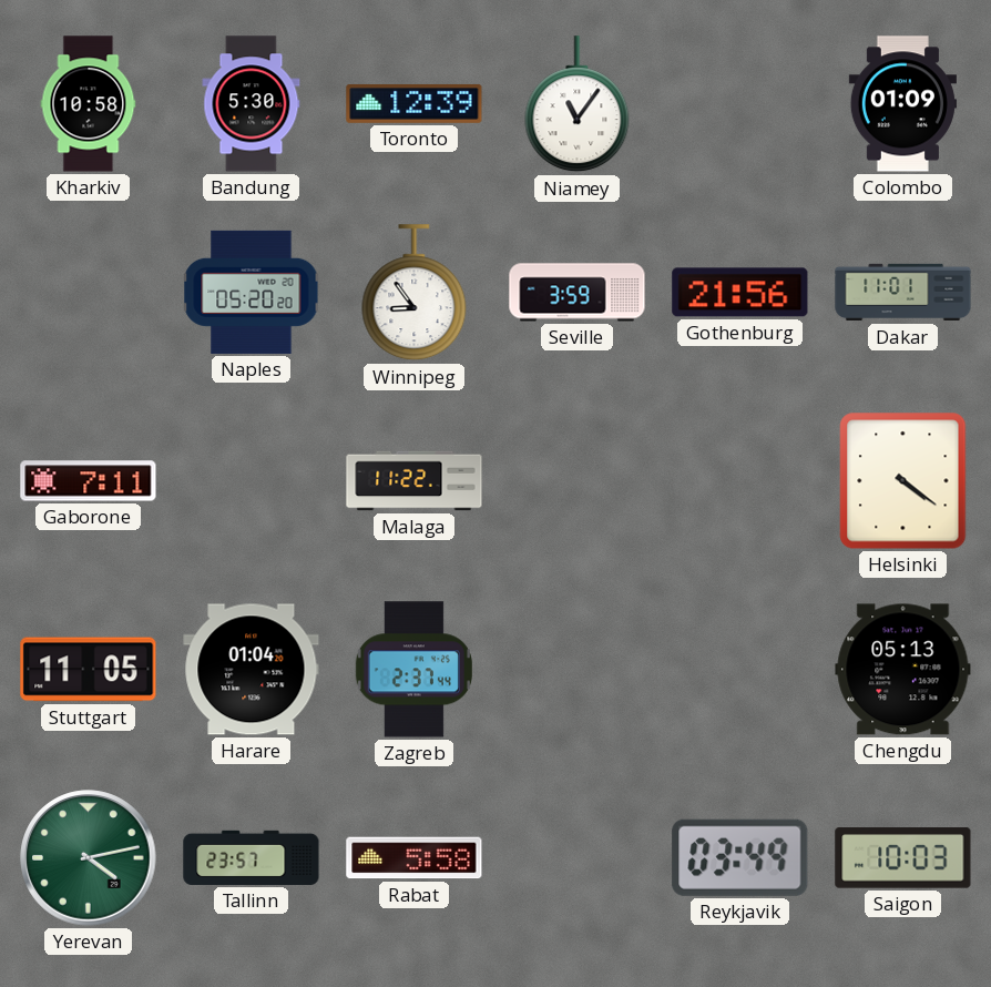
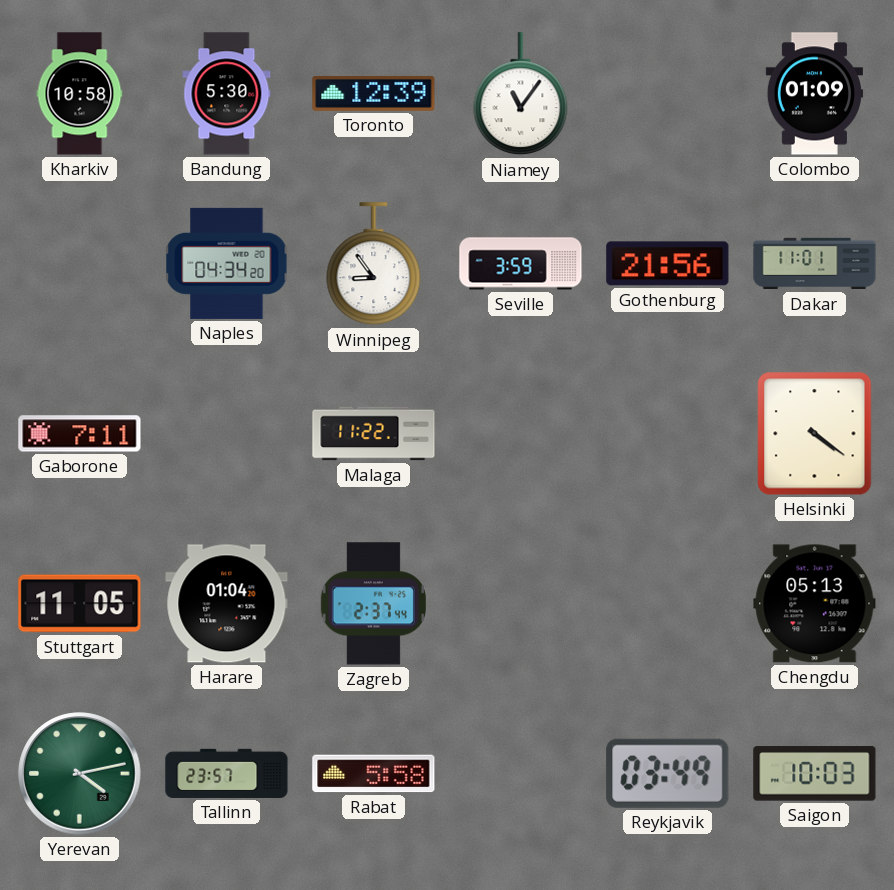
Naples: 05:20 -> 04:34 (227, 263)
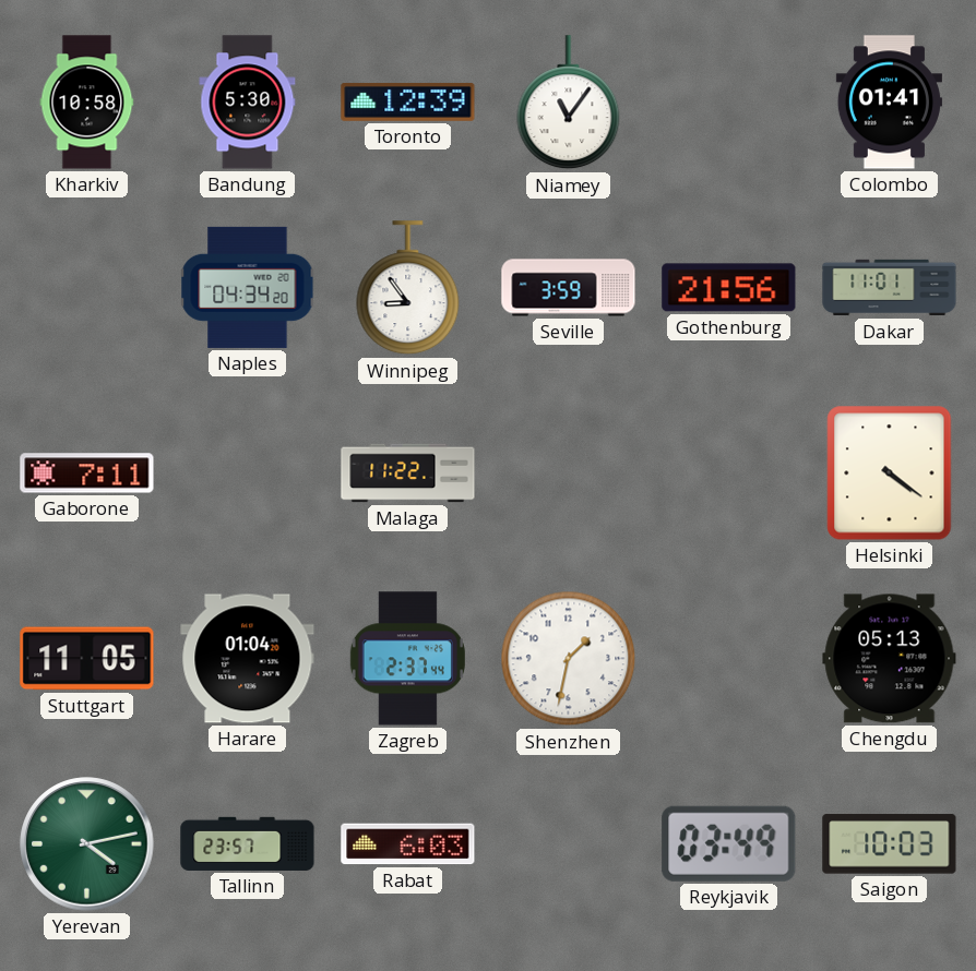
Colombo: 01:09 -> 01:41 (889, 103)
Shenzhen: none -> 1:32 (569, 659)
Rabat: 5:58 -> 6:03 (408, 844)
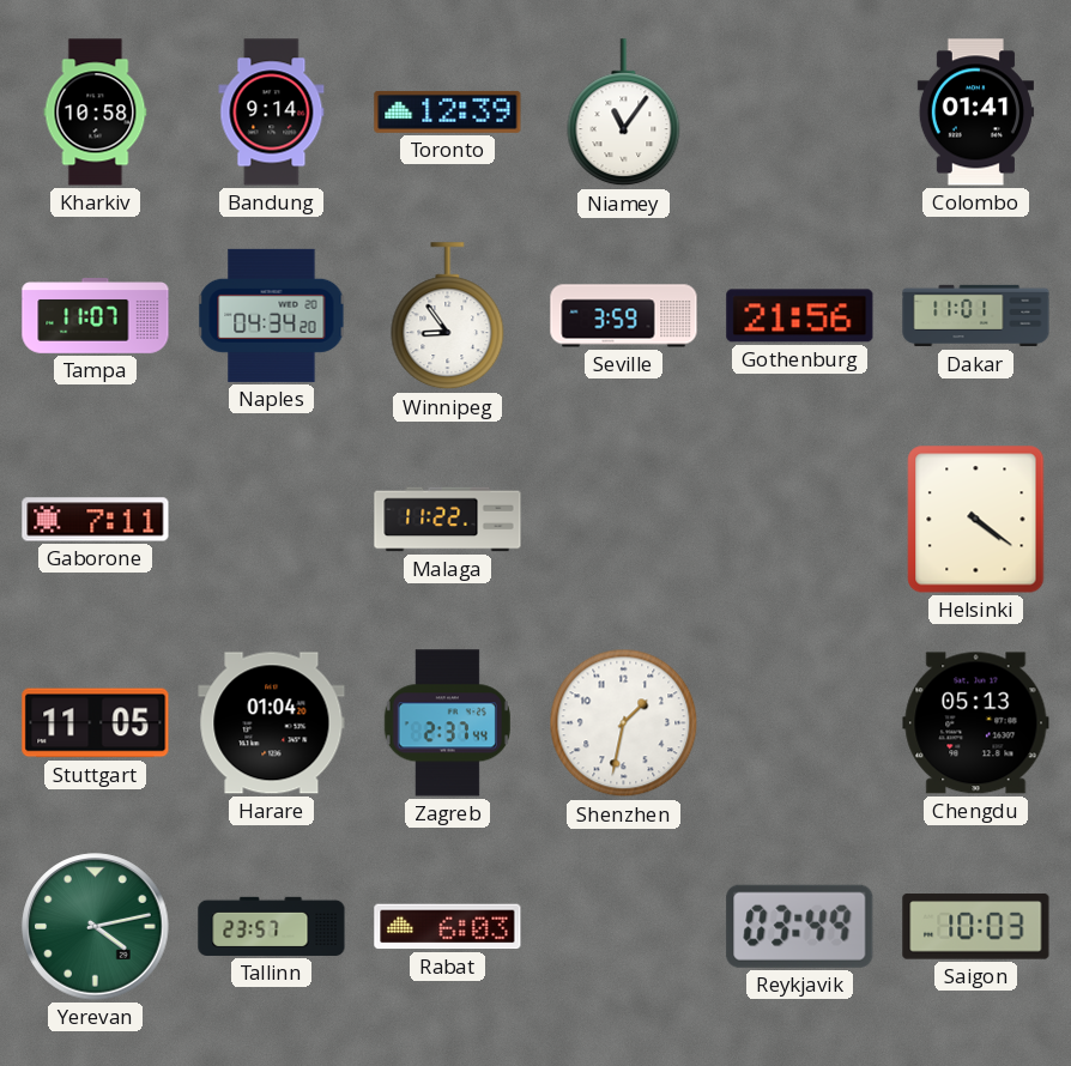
Bandung: 5:30 -> 9:14 (272, 113)
Tampa: none -> 11:07 (96, 316)
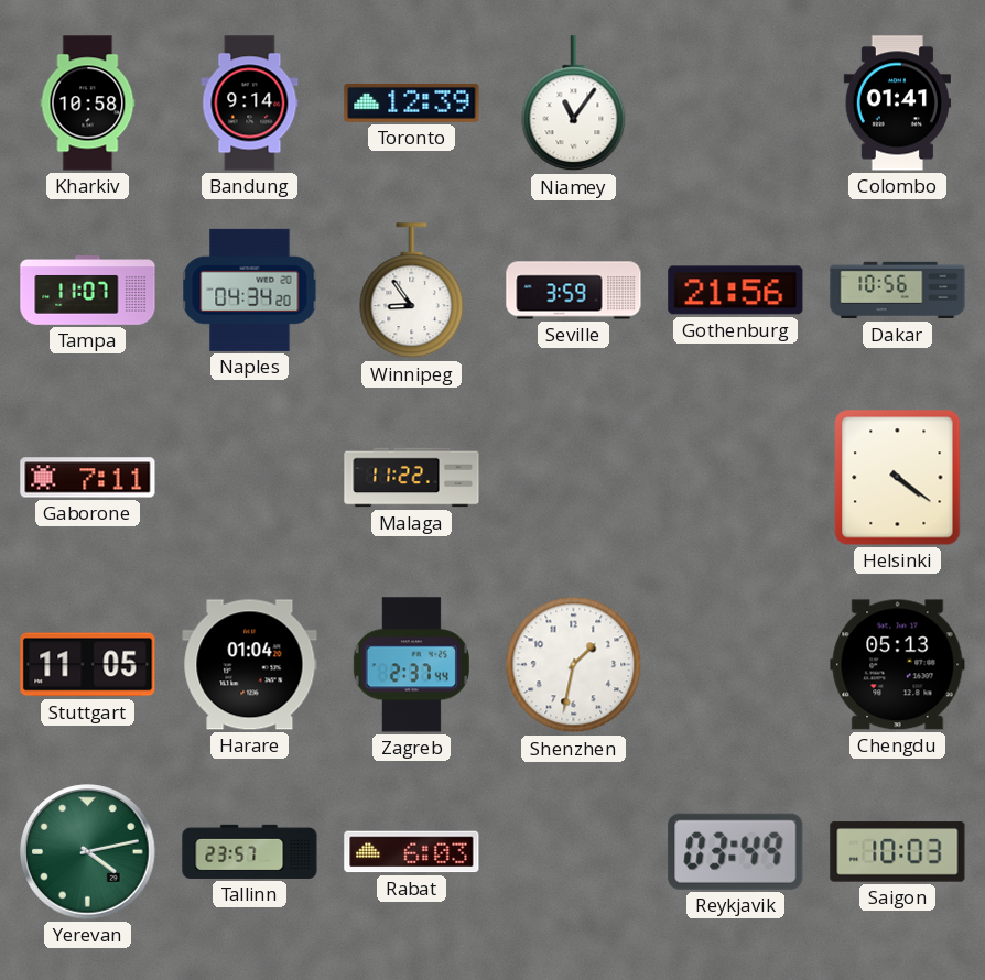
Dakar: 11:01 -> 10:56 (898, 291)
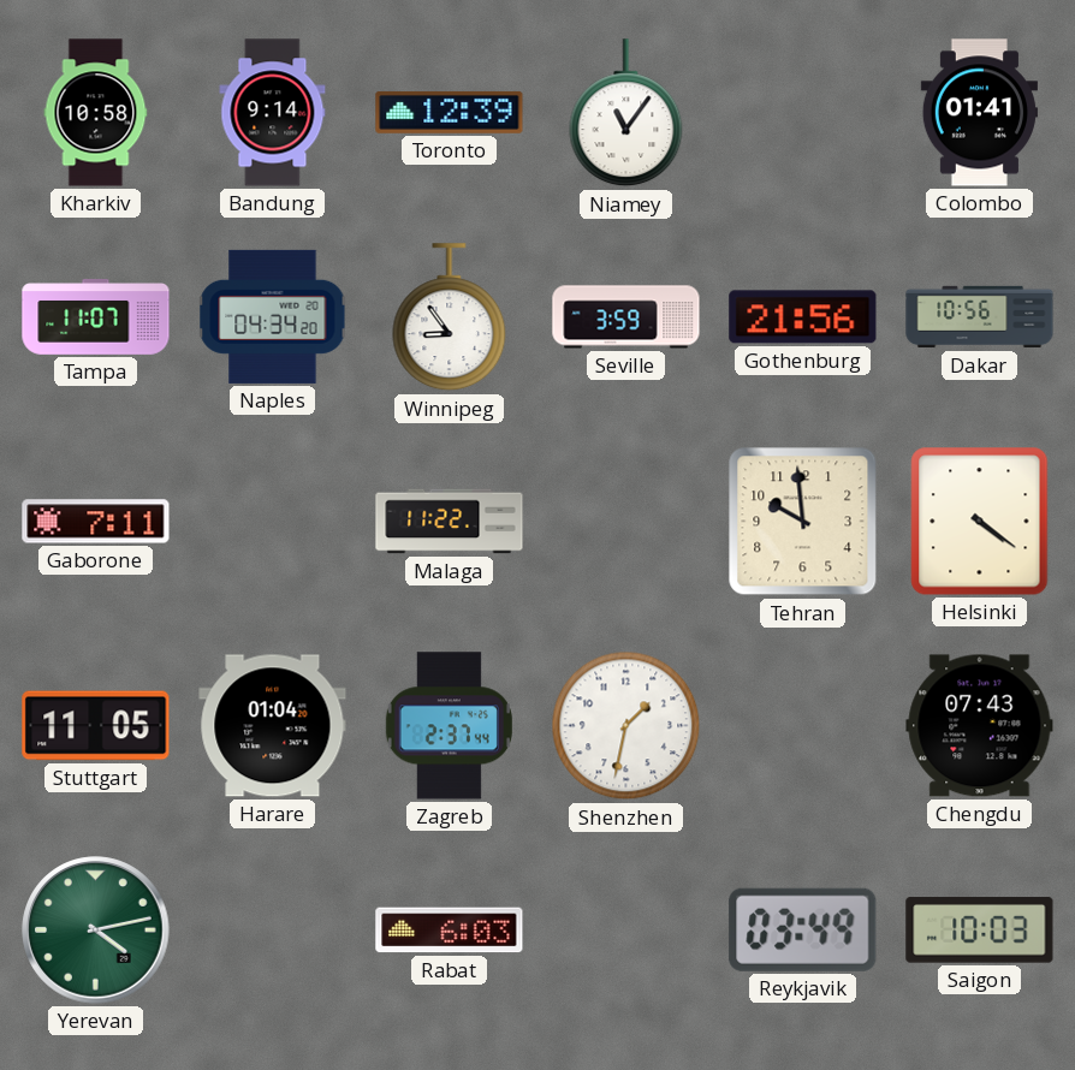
Tehran: none -> 9:59 (803, 522)
Chengdu: 05:13 -> 07:43 (980, 726)
Tallinn: 23:57 -> none (250, 851)
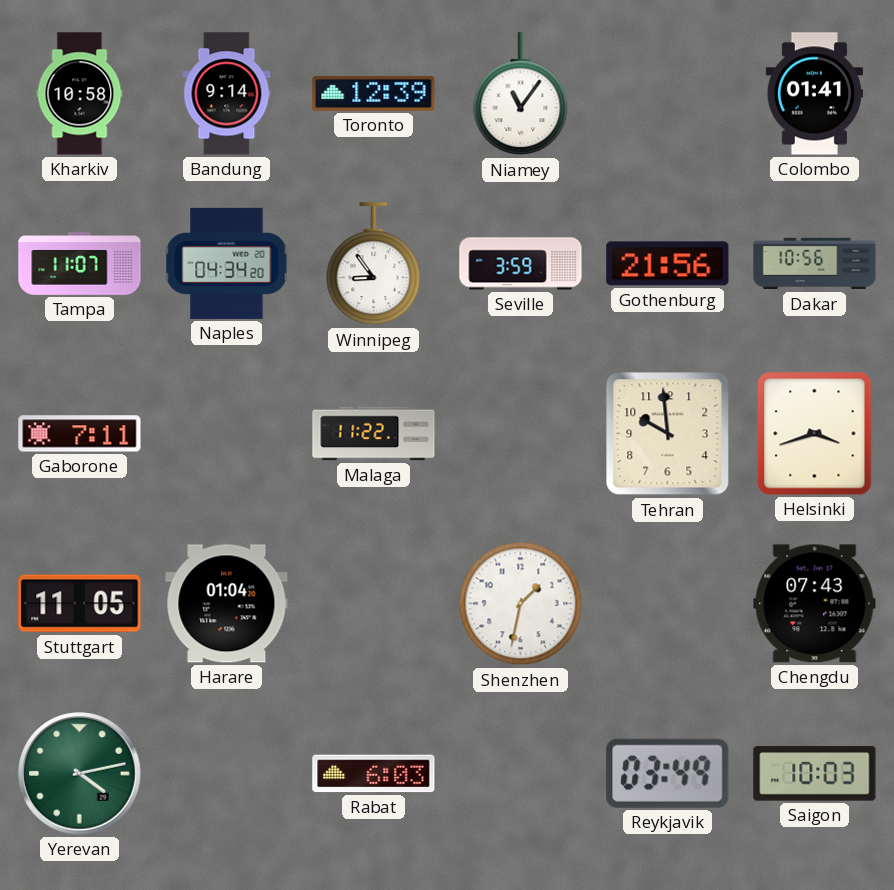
Helsinki: 4:21 -> 3:42 (815, 434)
Zagreb: 2:37 -> none (449, 726)
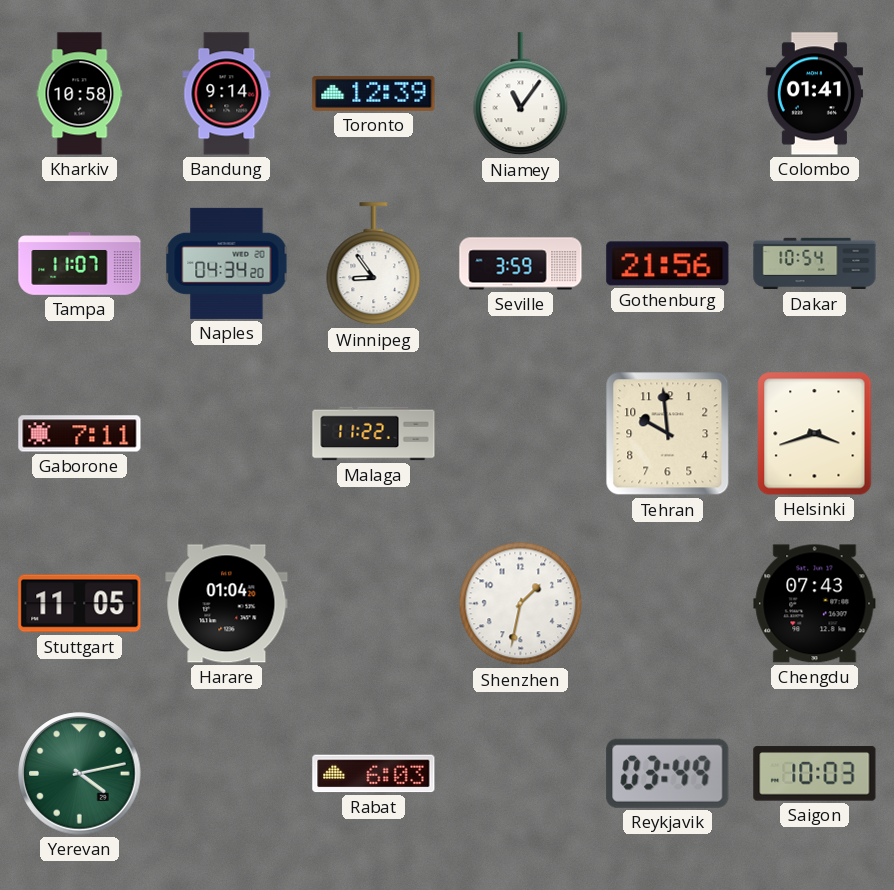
Dakar: 10:56 -> 10:54 (815, 264)
